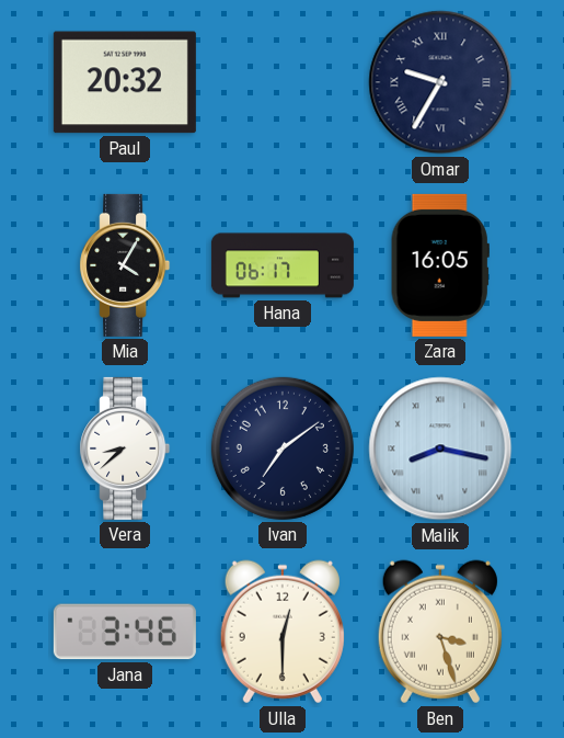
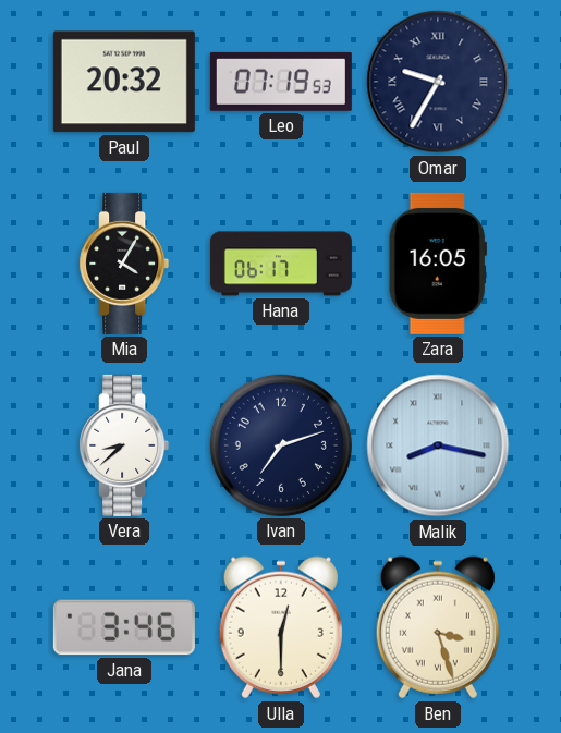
Leo: none -> 07:19 (281, 82)
Ivan: 7:09 -> 7:12 (281, 445)
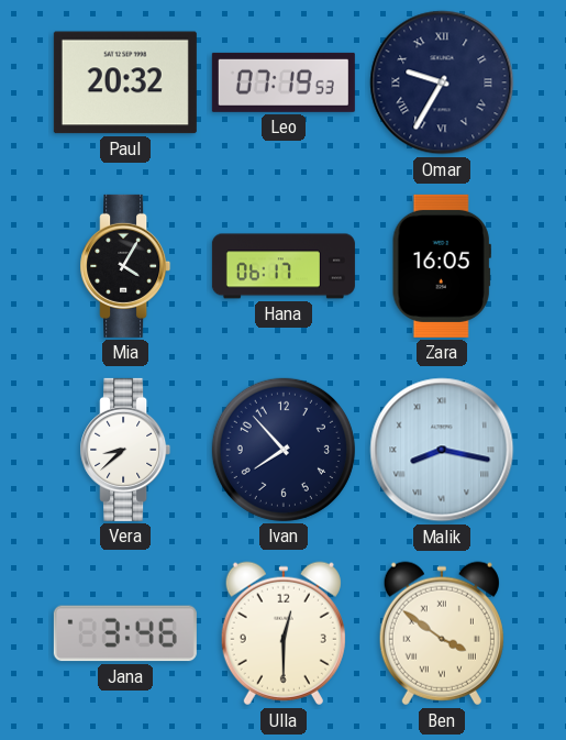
Ivan: 7:12 -> 7:53 (284, 450)
Ben: 3:27 -> 3:51 (442, 633)
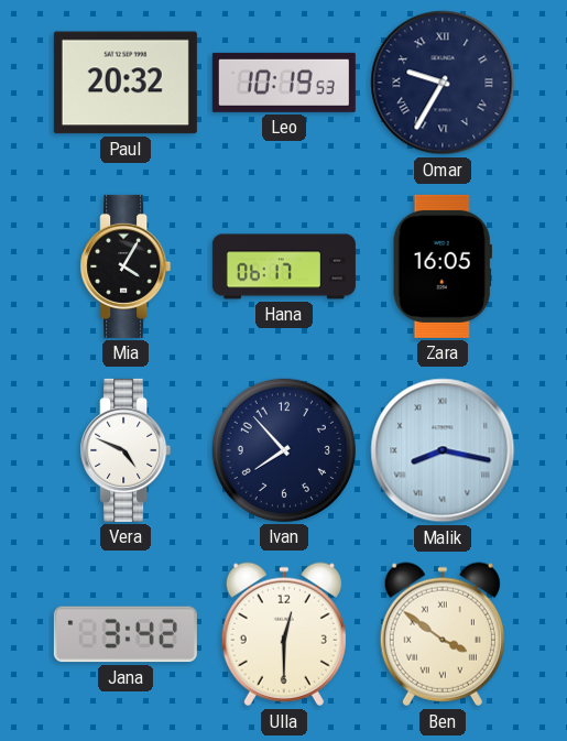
Leo: 07:19 -> 10:19 (284, 83)
Vera: 8:38 -> 4:49 (126, 450)
Jana: 3:46 -> 3:42 (126, 634)
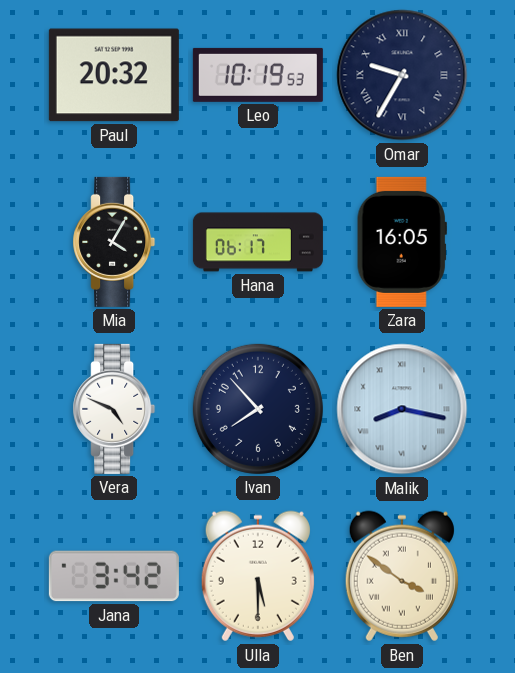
Ulla: 12:30 -> 5:30 (258, 576)
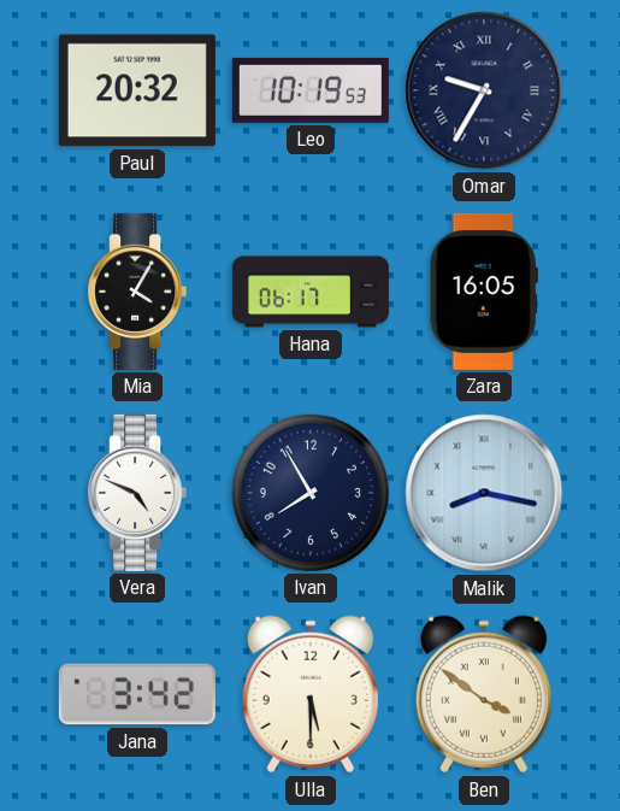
Ivan: 7:53 -> 7:55 (311, 493)
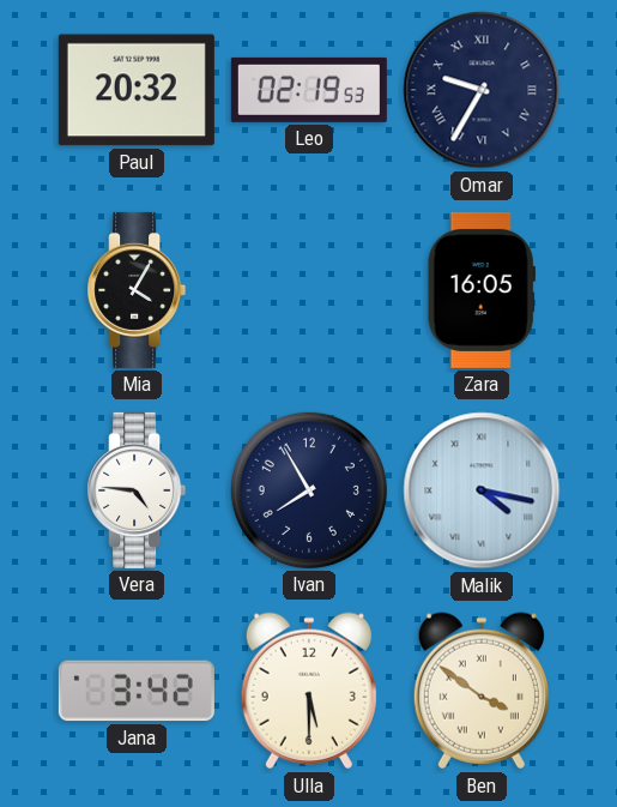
Leo: 10:19 -> 02:19 (309, 90)
Hana: 06:17 -> none (311, 292)
Vera: 4:49 -> 4:46 (137, 490)
Malik: 8:17 -> 4:17 (482, 490)
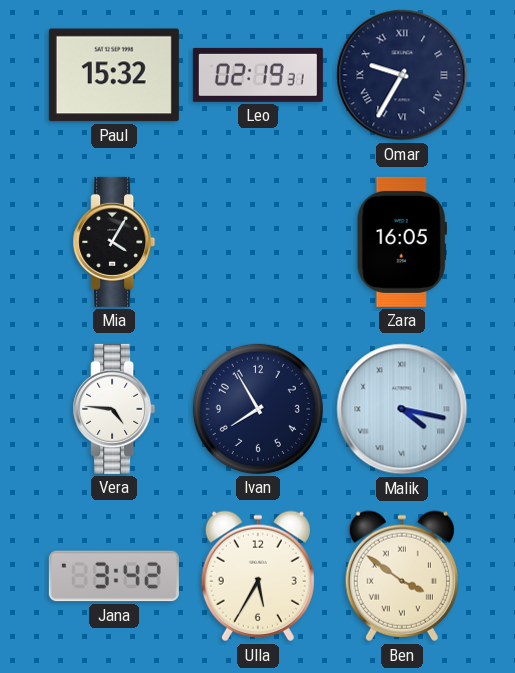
Paul: 20:32 -> 15:32 (114, 75)
Leo: 02:19:53 -> 02:19:31 (258, 75)
Ulla: 5:30 -> 5:35 (258, 576)
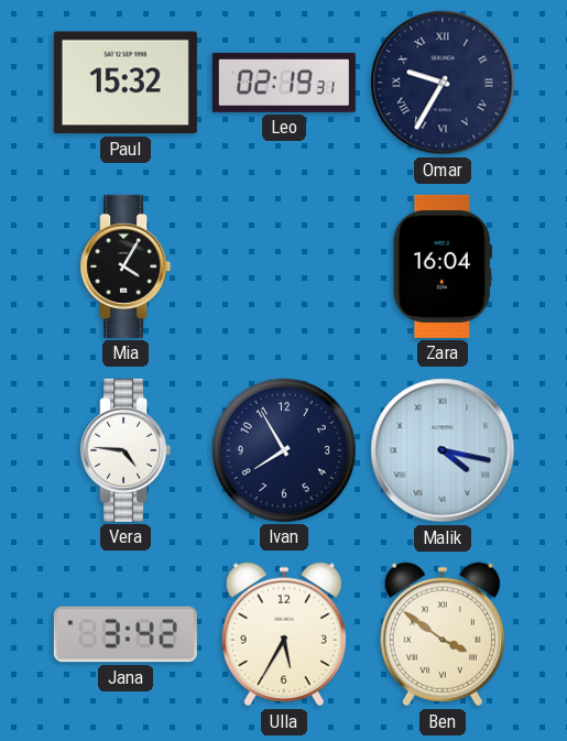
Zara: 16:05 -> 16:04 (443, 266)
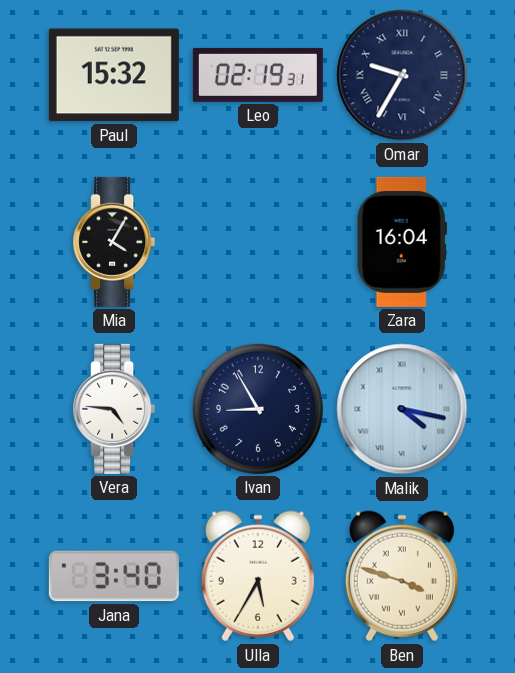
Ivan: 7:55 -> 8:55 (258, 409)
Jana: 3:42 -> 3:40 (114, 576)
Ben: 3:51 -> 3:48 (402, 576)
